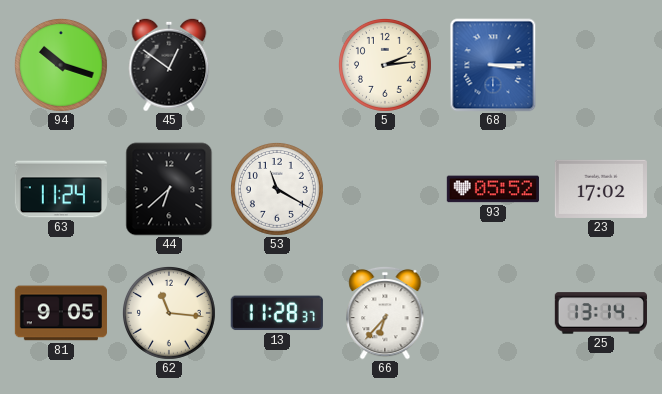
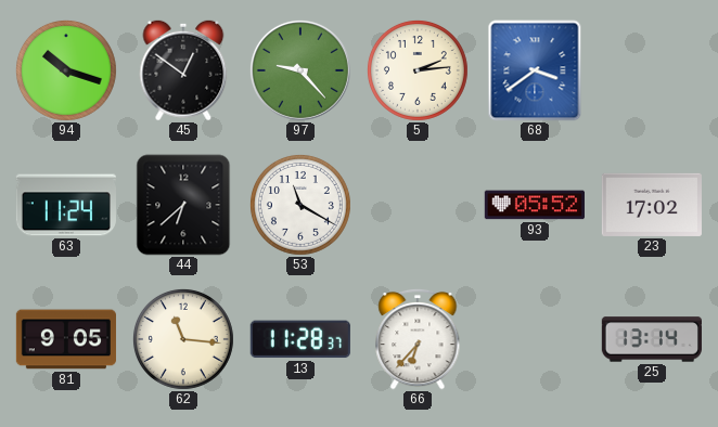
97: none -> 9:23 (300, 70)
68: 3:15 -> 3:39 (535, 70)
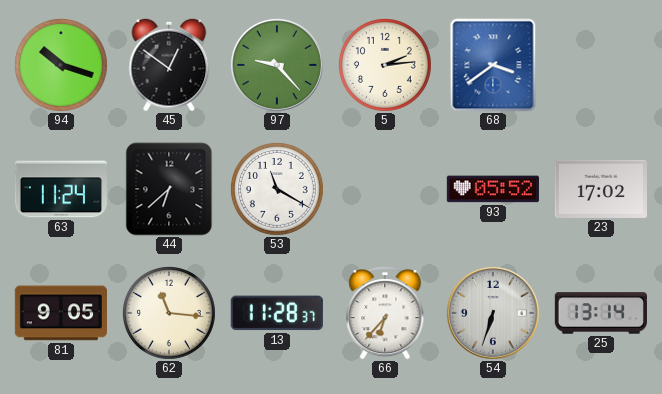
54: none -> 6:33 (493, 313)
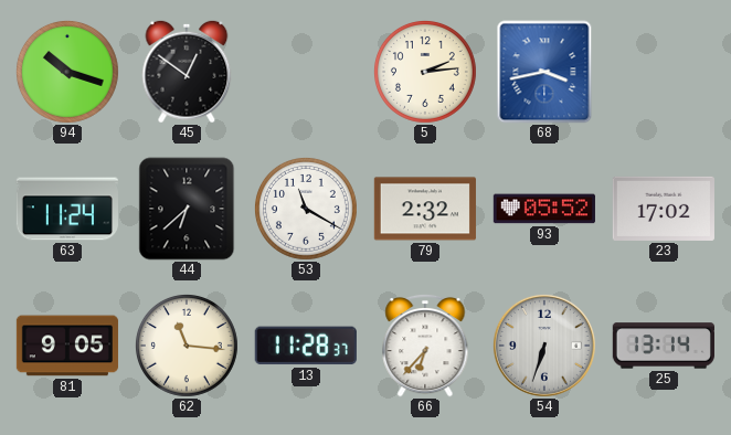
97: 9:23 -> none (277, 65)
68: 3:39 -> 3:43 (544, 72)
79: none -> 2:32 (425, 209)
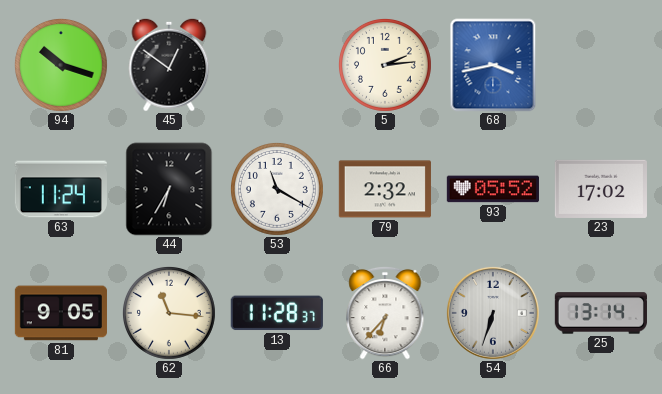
44: 6:38 -> 6:35 (169, 189)
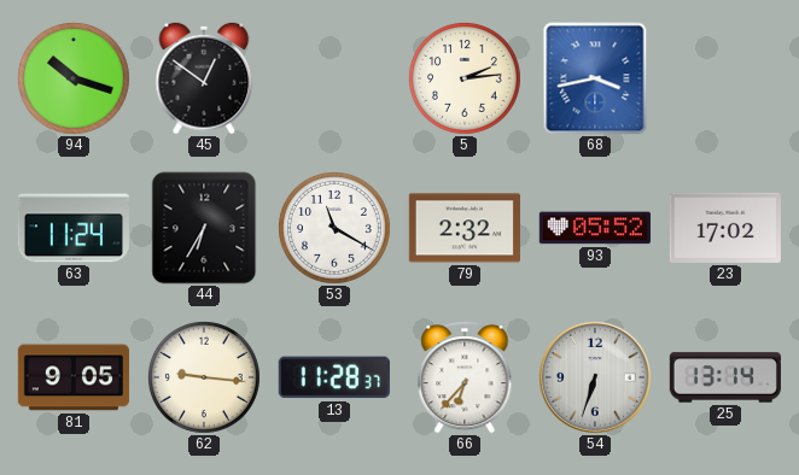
62: 11:16 -> 9:16 (204, 377)
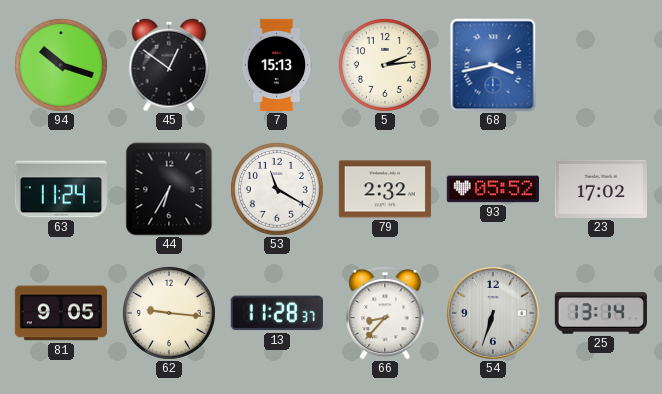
7: none -> 15:13 (277, 65)
66: 6:37 -> 8:37 (385, 313)
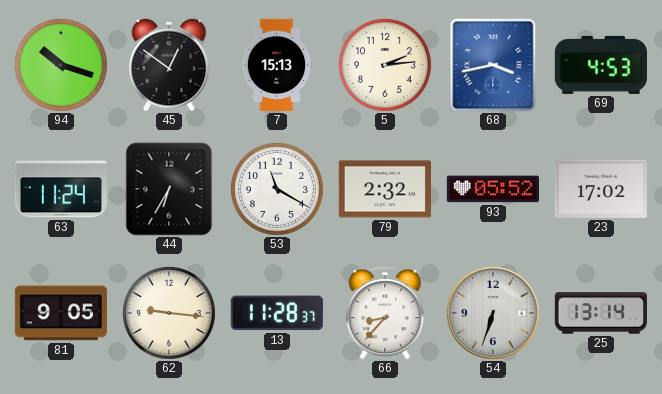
69: none -> 4:53 (601, 65)
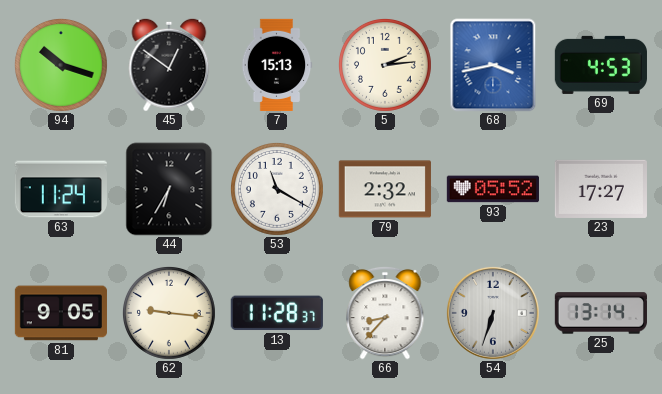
23: 17:02 -> 17:27 (601, 189)
